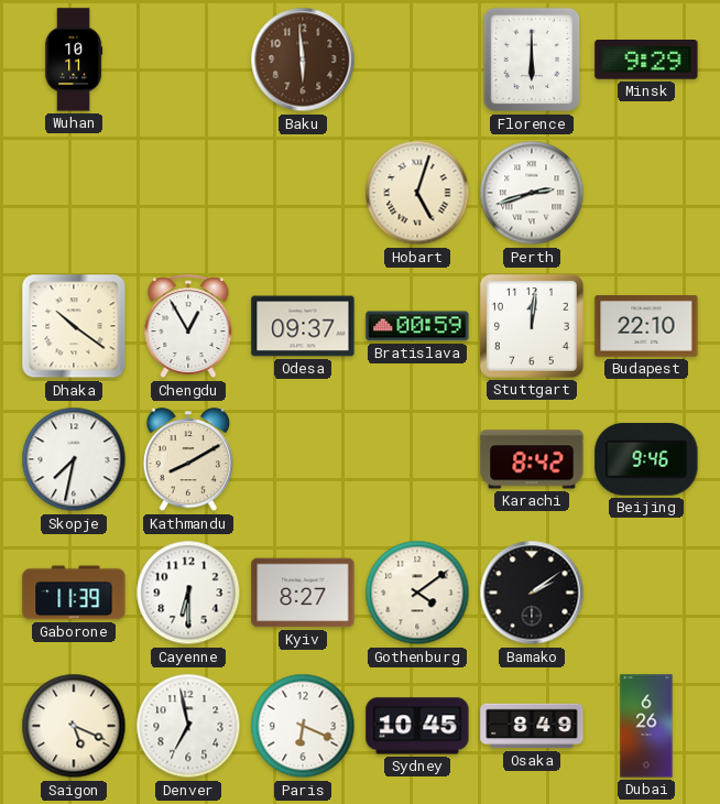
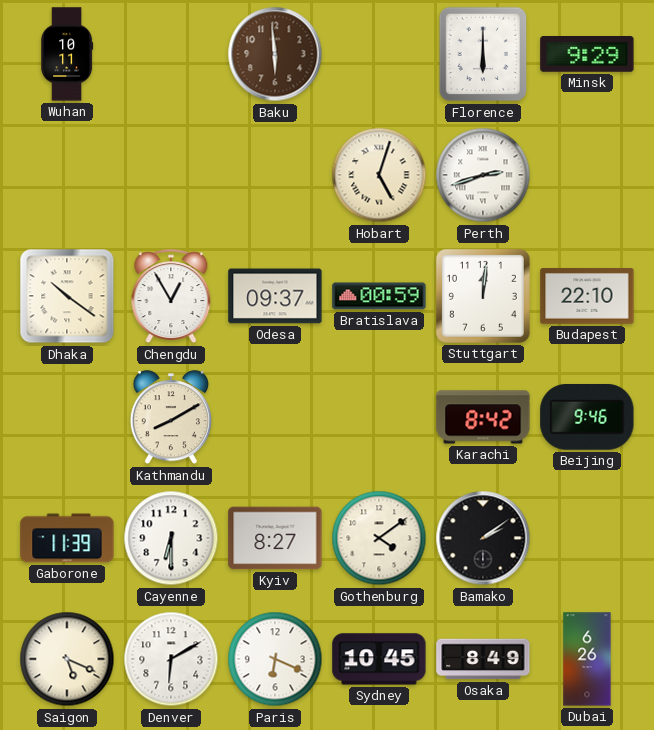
Skopje: 7:32 -> none (74, 459)
Denver: 6:58 -> 6:10 (171, 659)
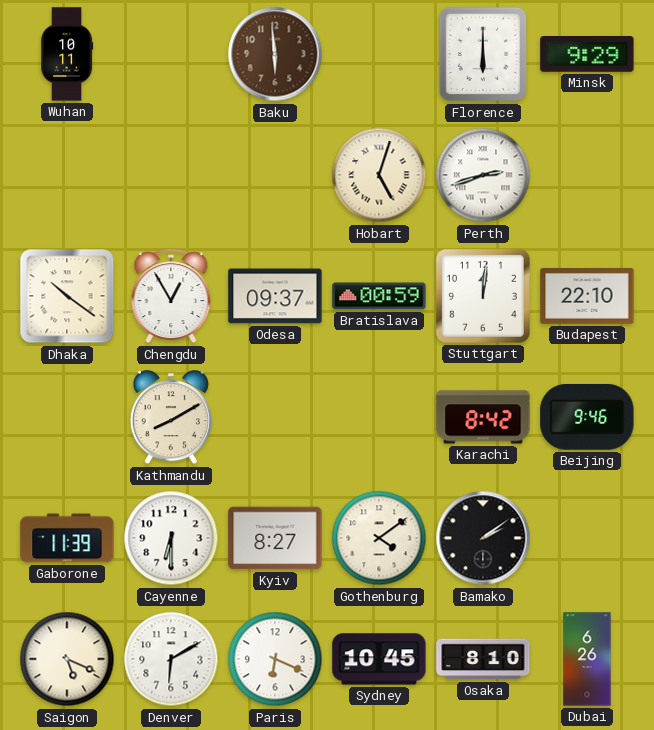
Osaka: 8:49 -> 8:10 (483, 659)
